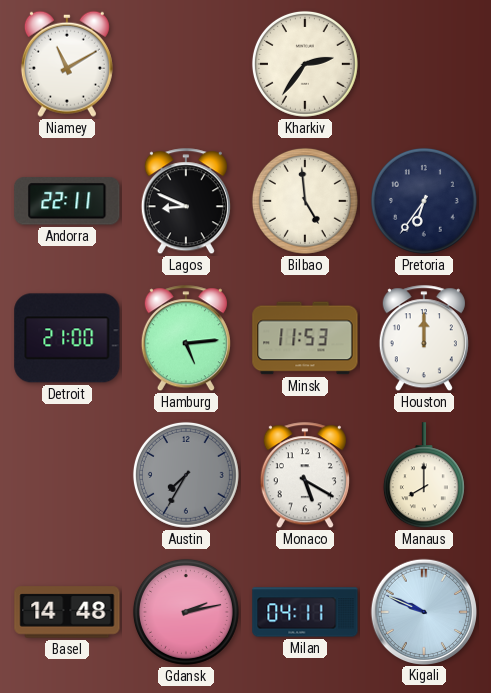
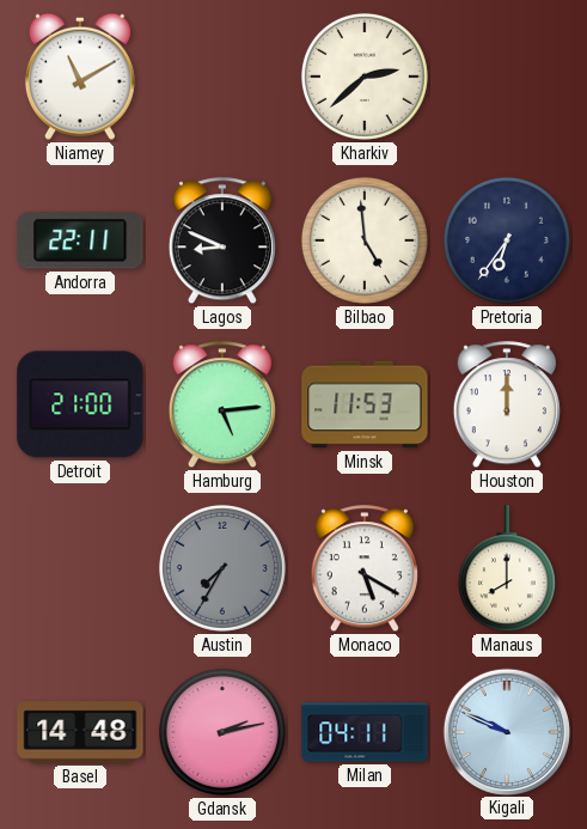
Kharkiv: 2:36 -> 2:38 (365, 77)
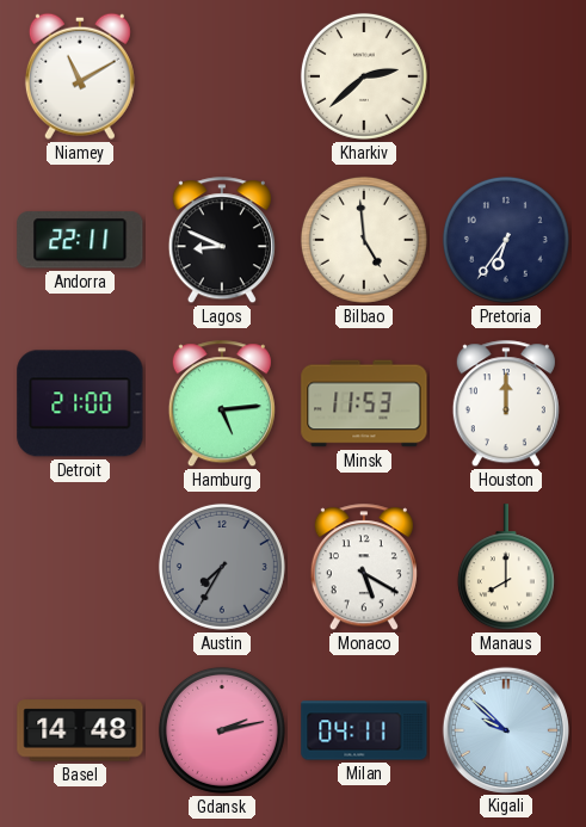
Kigali: 9:49 -> 9:52 (505, 729)
